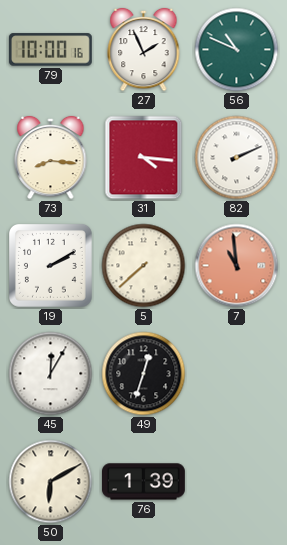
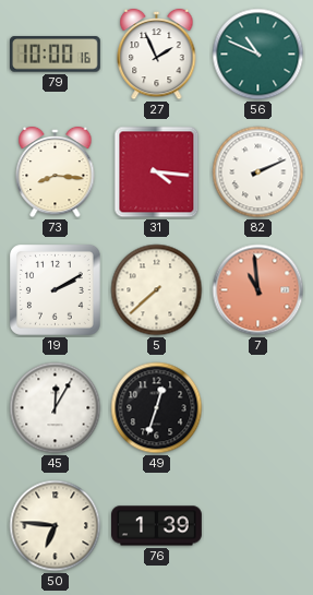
50: 6:10 -> 6:46 (56, 526)
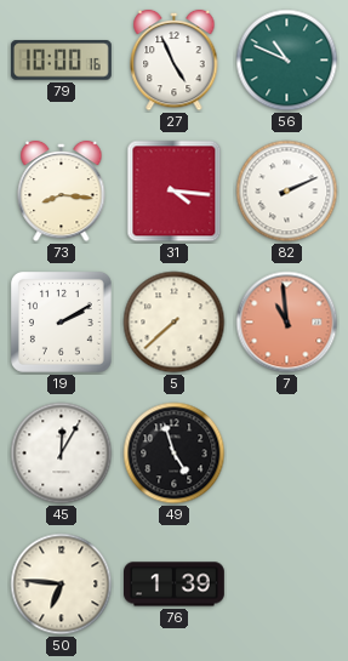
27: 1:56 -> 4:56 (175, 61)
49: 12:33 -> 4:57 (175, 454)
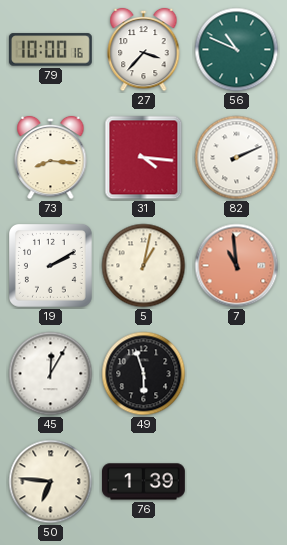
27: 4:56 -> 3:37 (144, 50)
5: 7:38 -> 1:02 (144, 266)
49: 4:57 -> 5:57 (144, 374)
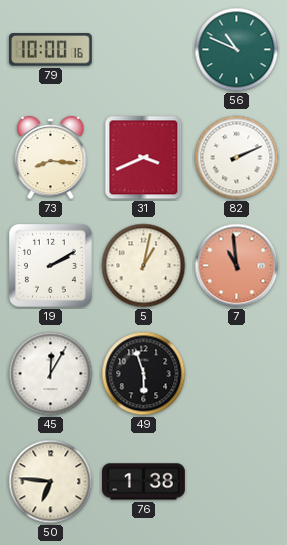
27: 3:37 -> none (144, 50)
31: 4:16 -> 3:41 (144, 158)
76: 1:39 -> 1:38 (144, 482)
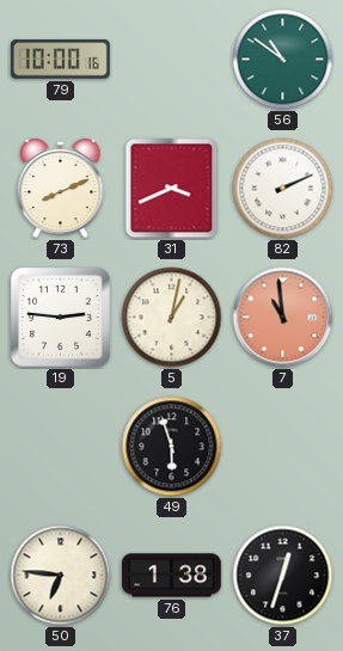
56: 10:49 -> 10:51 (283, 60)
73: 8:16 -> 8:11 (61, 189)
19: 2:10 -> 2:46 (61, 318)
45: 12:05 -> none (51, 374)
37: none -> 12:33 (283, 576)
